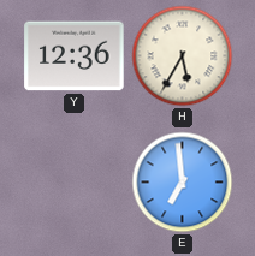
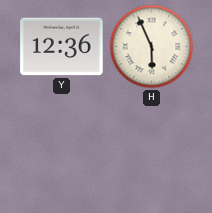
H: 5:35 -> 5:56 (152, 47)
E: 6:59 -> none (183, 183)
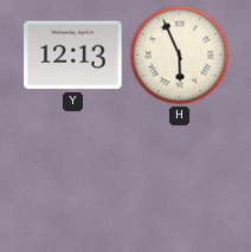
Y: 12:36 -> 12:13 (73, 56)
